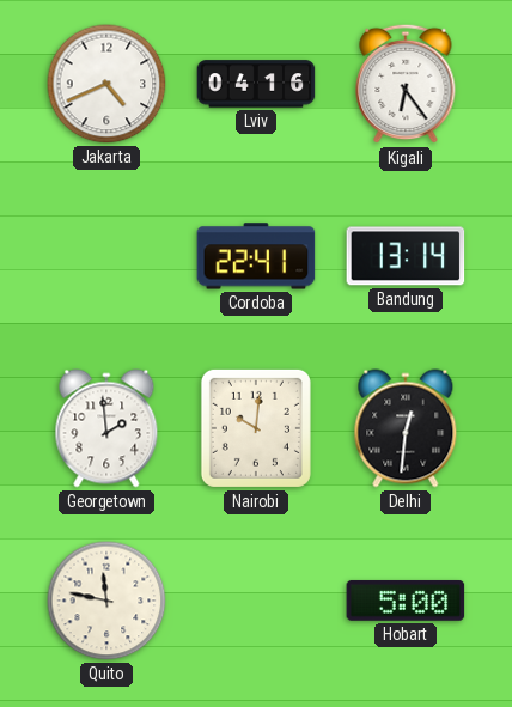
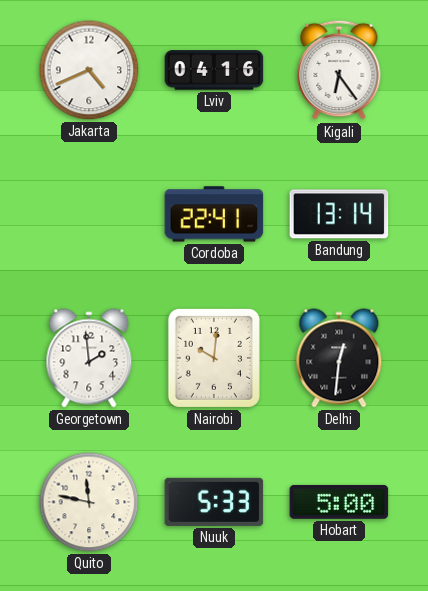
Nuuk: none -> 5:33 (214, 502)
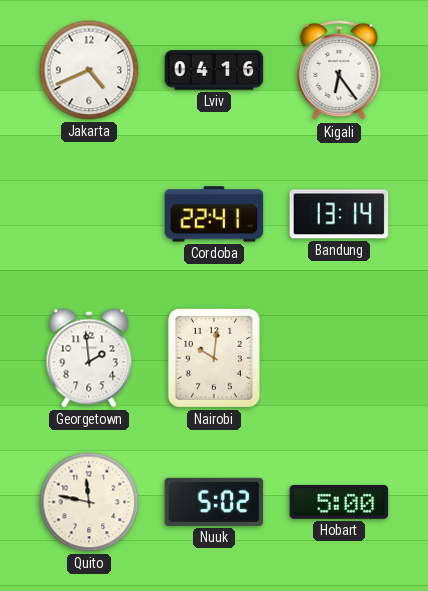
Delhi: 12:31 -> none (339, 358)
Nuuk: 5:33 -> 5:02 (214, 502)
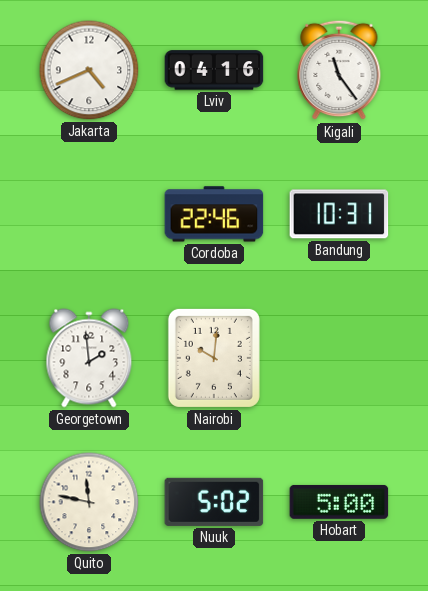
Kigali: 6:24 -> 11:24 (339, 70)
Cordoba: 22:41 -> 22:46 (214, 214)
Bandung: 13:14 -> 10:31 (339, 214)
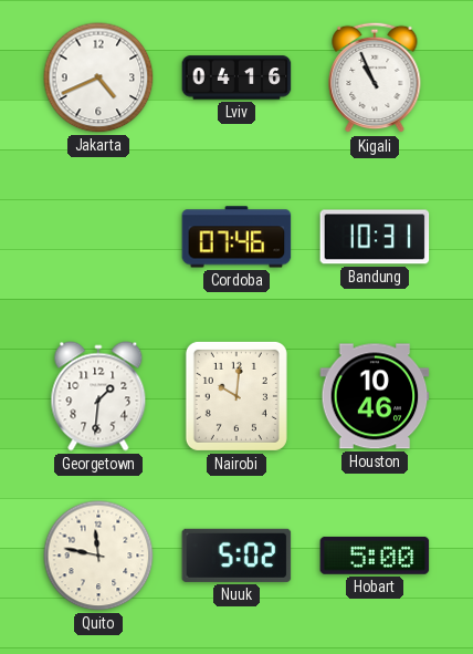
Kigali: 11:24 -> 10:56 (375, 77)
Cordoba: 22:46 -> 07:46 (236, 237)
Georgetown: 1:59 -> 1:31 (98, 396)
Houston: none -> 10:46 (375, 396)
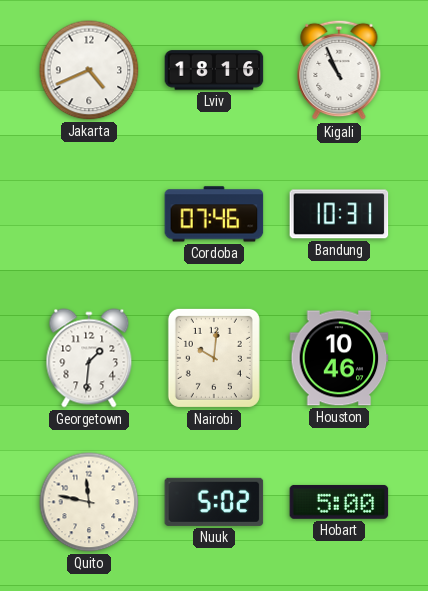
Lviv: 04:16 -> 18:16 (214, 70)
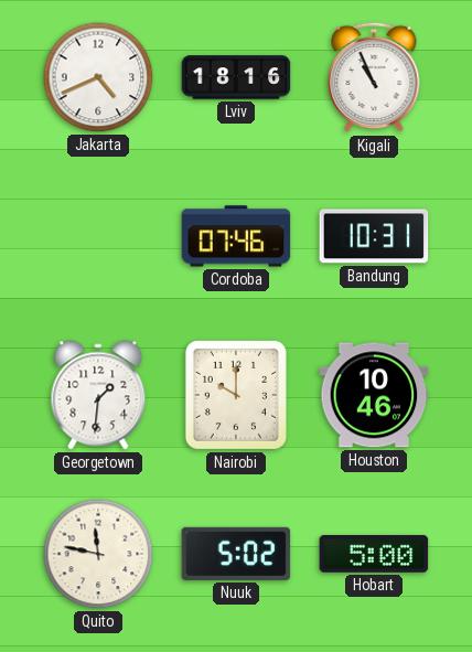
Nairobi: 10:01 -> 10:00 (236, 395)
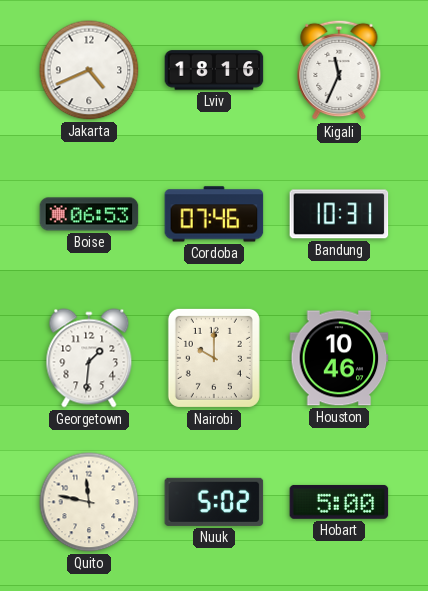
Kigali: 10:56 -> 11:34 (339, 70)
Boise: none -> 06:53 (89, 214)
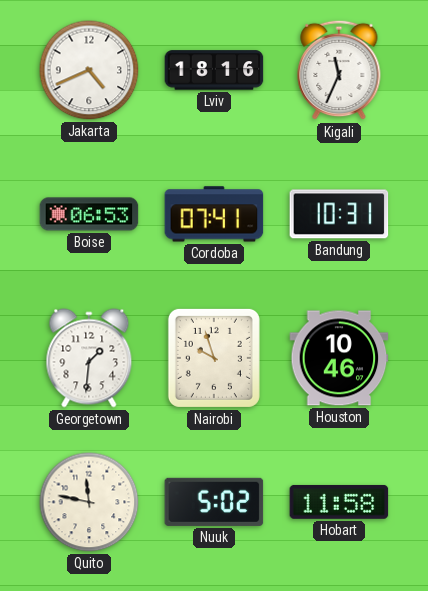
Cordoba: 07:46 -> 07:41 (214, 214)
Nairobi: 10:00 -> 9:57 (214, 358)
Hobart: 5:00 -> 11:58 (339, 502)
